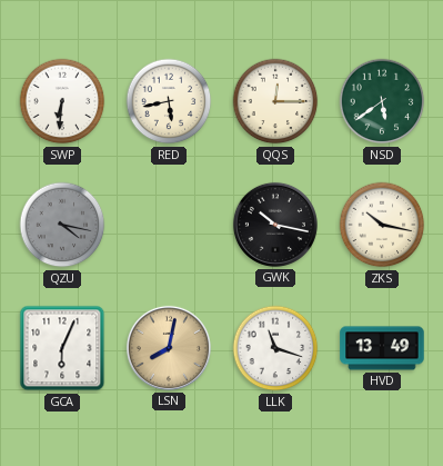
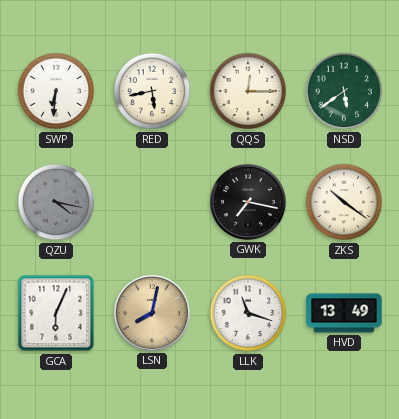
GWK: 10:17 -> 7:17 (248, 202)
ZKS: 10:17 -> 10:21 (344, 202)
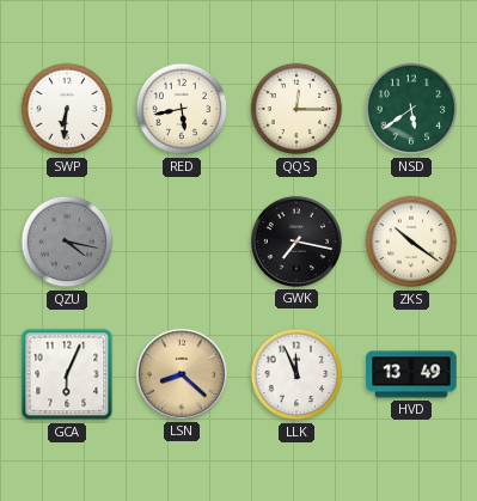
LSN: 8:02 -> 8:22 (182, 374)
LLK: 11:18 -> 11:56 (296, 374)
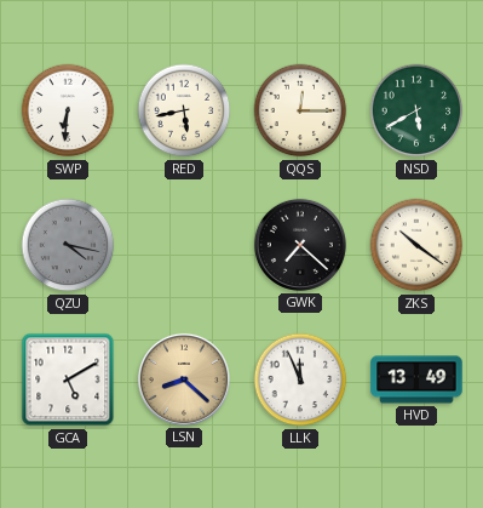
NSD: 5:39 -> 5:40 (416, 110)
GWK: 7:17 -> 7:22 (300, 245)
GCA: 6:04 -> 5:10 (68, 379)
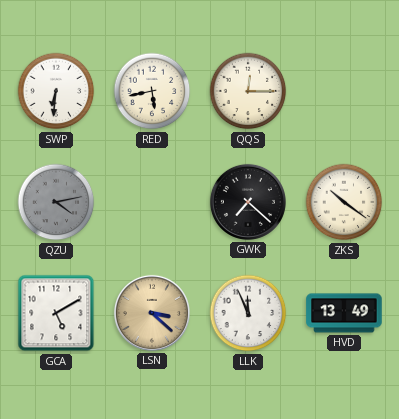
NSD: 5:40 -> none (416, 110)
QZU: 4:17 -> 4:13 (56, 202)
LSN: 8:22 -> 3:22 (152, 313)
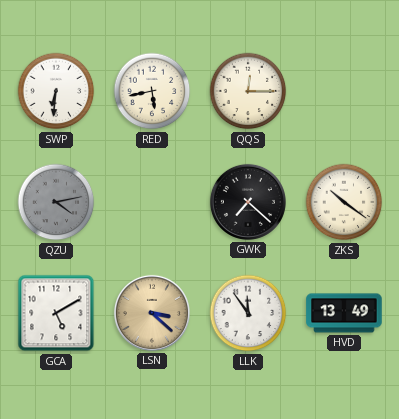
LLK: 11:56 -> 11:54 (248, 313)
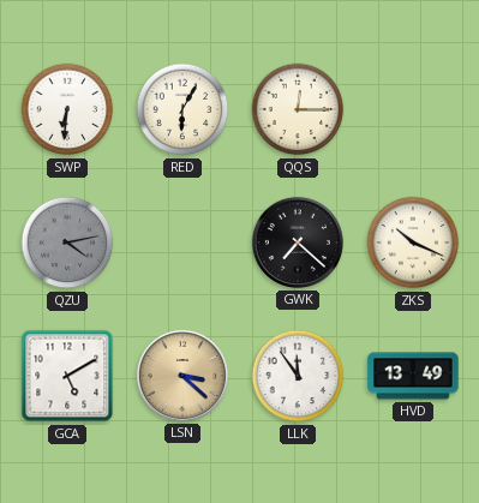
RED: 5:43 -> 6:05 (182, 109)
ZKS: 10:21 -> 10:19 (413, 242)
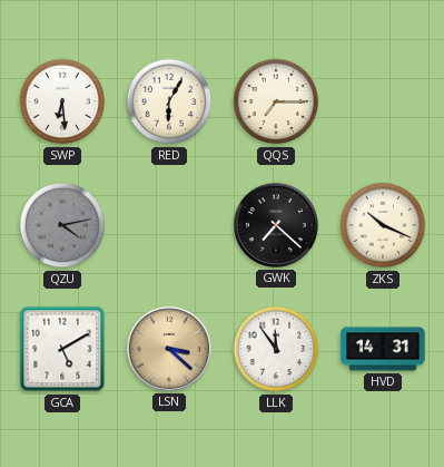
SWP: 6:31 -> 6:29 (62, 101)
QQS: 12:15 -> 7:15 (276, 101)
HVD: 13:49 -> 14:31 (383, 349)
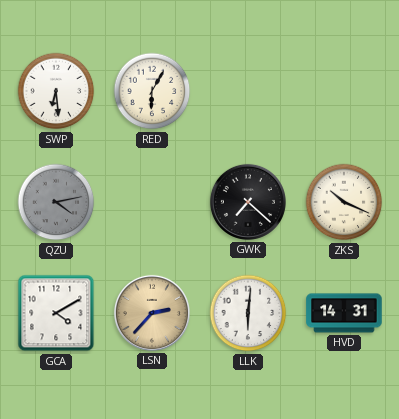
QQS: 7:15 -> none (276, 101)
GCA: 5:10 -> 4:10 (56, 313)
LSN: 3:22 -> 2:37 (152, 313)
LLK: 11:54 -> 6:01 (248, 313)
